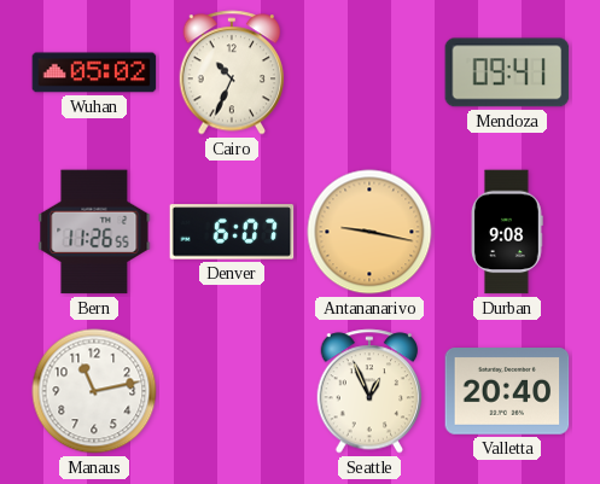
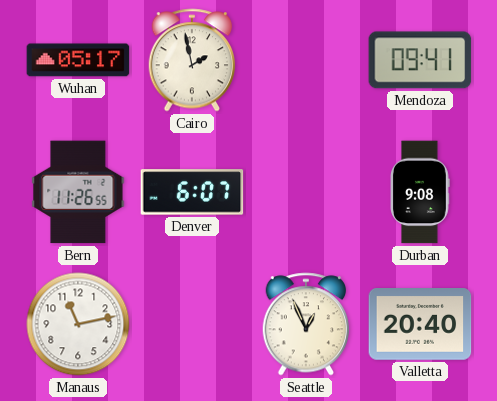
Wuhan: 05:02 -> 05:17 (78, 60)
Cairo: 10:34 -> 1:58 (192, 60)
Antananarivo: 9:17 -> none (369, 232)
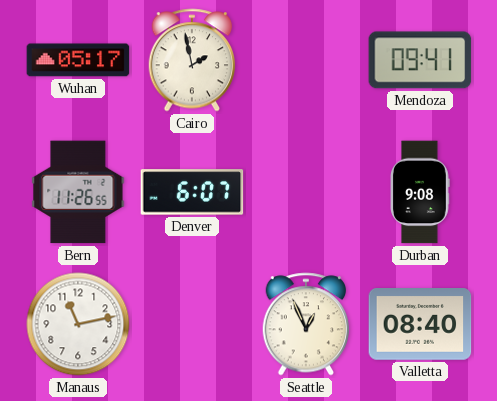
Valletta: 20:40 -> 08:40 (420, 324)
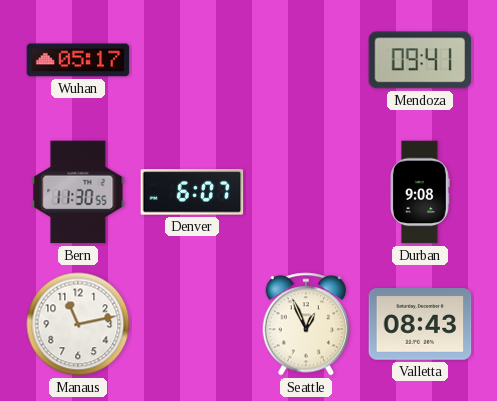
Cairo: 1:58 -> none (192, 60)
Bern: 11:26 -> 11:30 (78, 192)
Valletta: 08:40 -> 08:43 (420, 324)
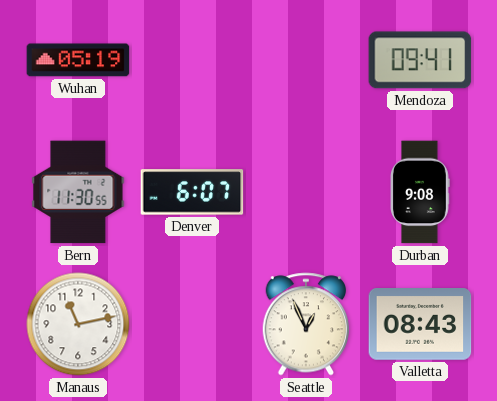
Wuhan: 05:17 -> 05:19 (78, 60)
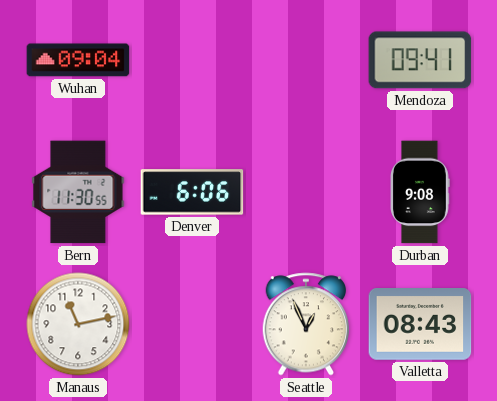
Wuhan: 05:19 -> 09:04 (78, 60)
Denver: 6:07 -> 6:06 (192, 192)
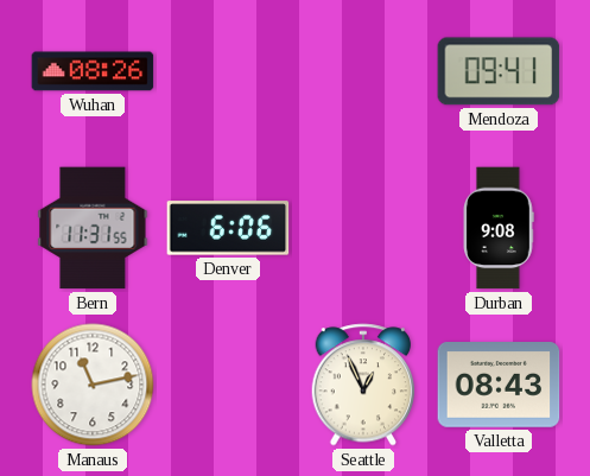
Wuhan: 09:04 -> 08:26 (93, 71)
Bern: 11:30 -> 11:31 (93, 228)
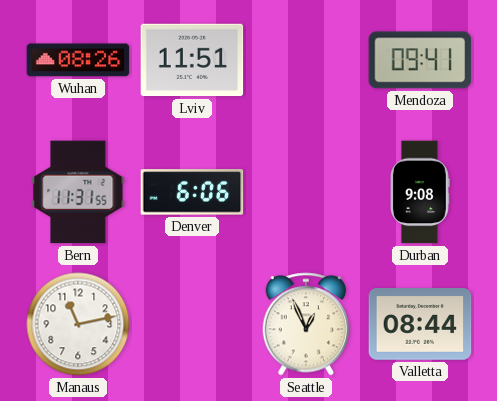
Lviv: none -> 11:51 (192, 60)
Valletta: 08:43 -> 08:44 (420, 324)
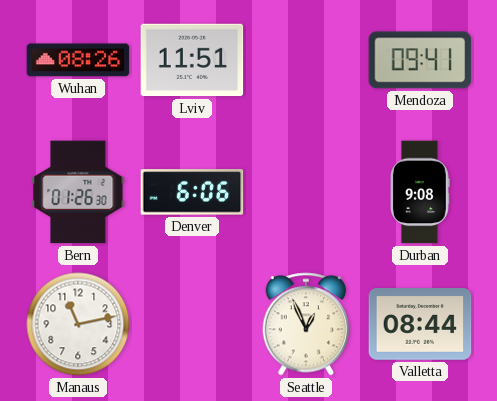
Bern: 11:31 -> 01:26 (78, 192)
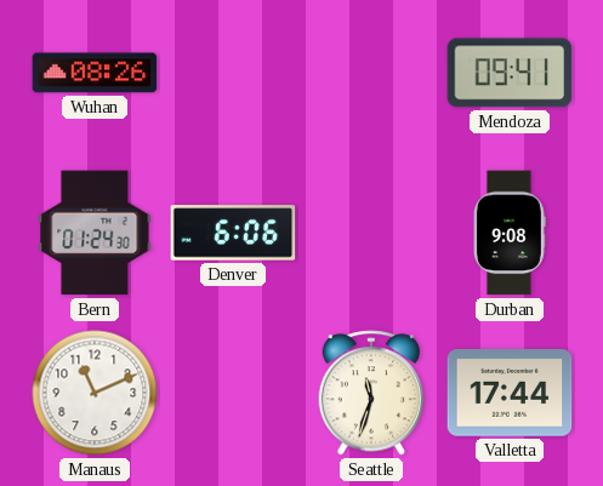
Lviv: 11:51 -> none (192, 60)
Bern: 01:26 -> 01:24 (95, 233)
Manaus: 11:13 -> 11:11 (95, 393)
Seattle: 12:56 -> 11:33 (371, 393)
Valletta: 08:44 -> 17:44 (510, 393)
